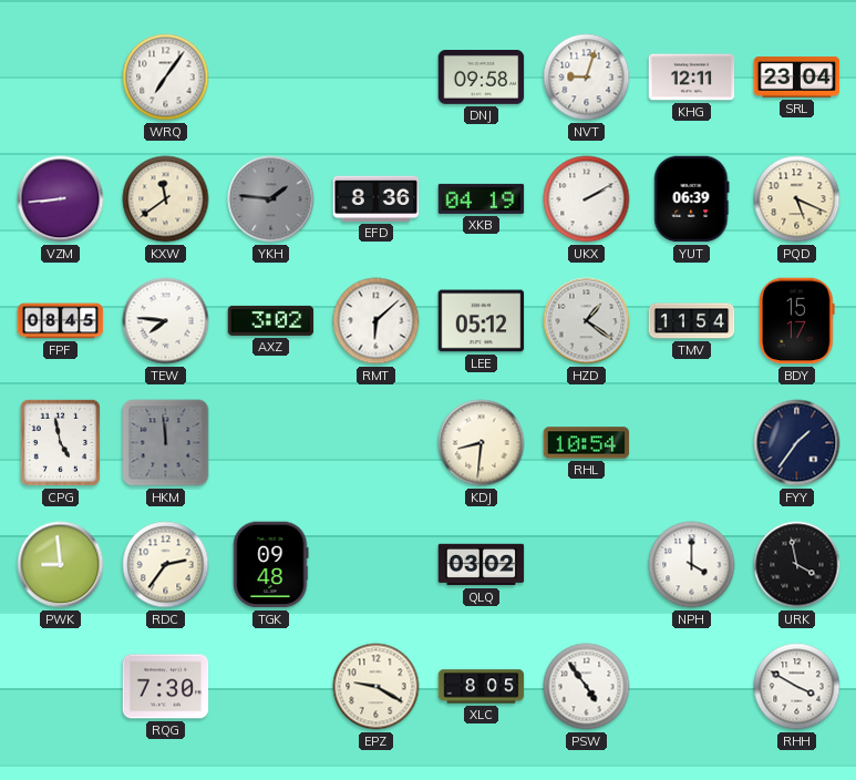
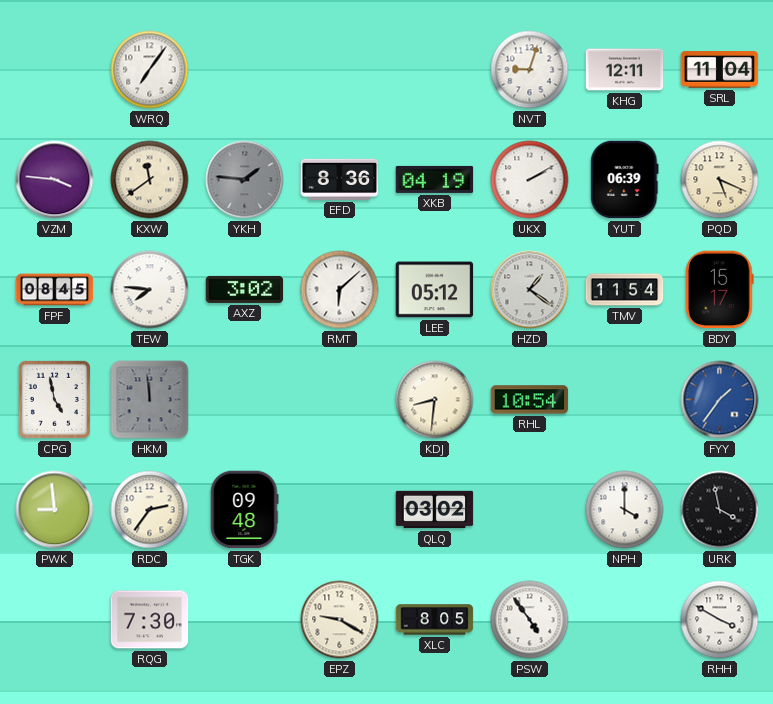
DNJ: 09:58 -> none (482, 78)
SRL: 23:04 -> 11:04 (720, 70)
VZM: 8:44 -> 3:46 (55, 180)
FYY dial: navy -> blue (720, 400)
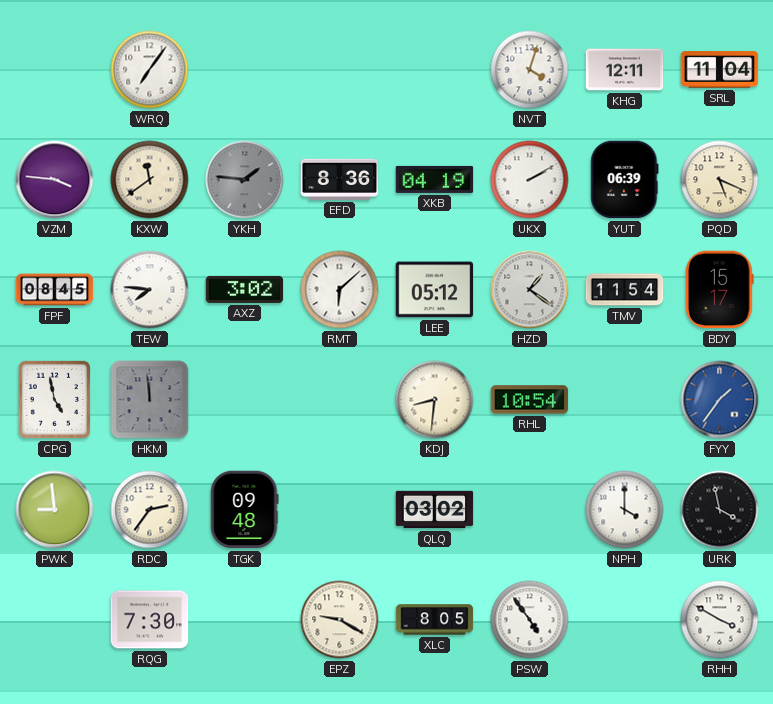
NVT: 9:03 -> 4:03 (530, 70)
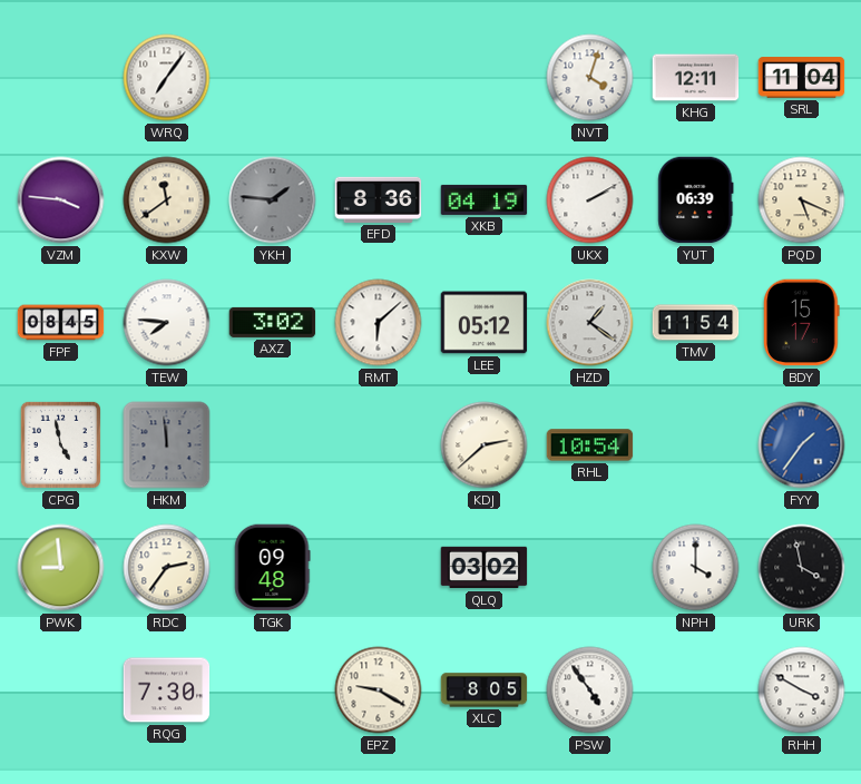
KDJ: 8:31 -> 2:38 (485, 445)
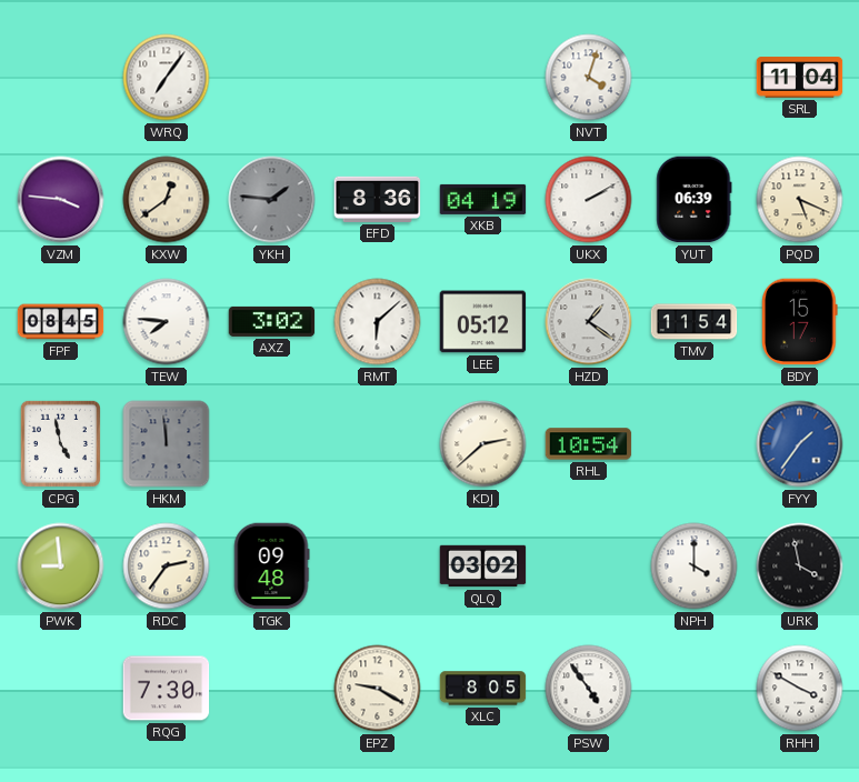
KHG: 12:11 -> none (696, 78)
KXW: 11:39 -> 12:39 (167, 200)
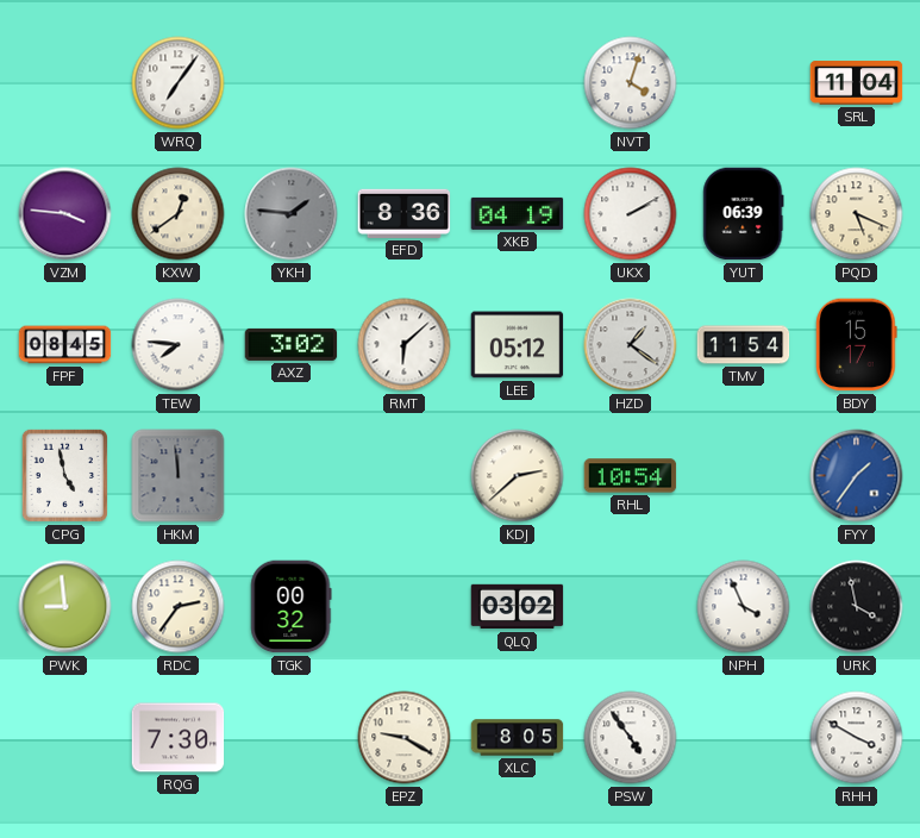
TGK: 09:48 -> 00:32 (292, 607)
NPH: 4:00 -> 3:56 (744, 607)
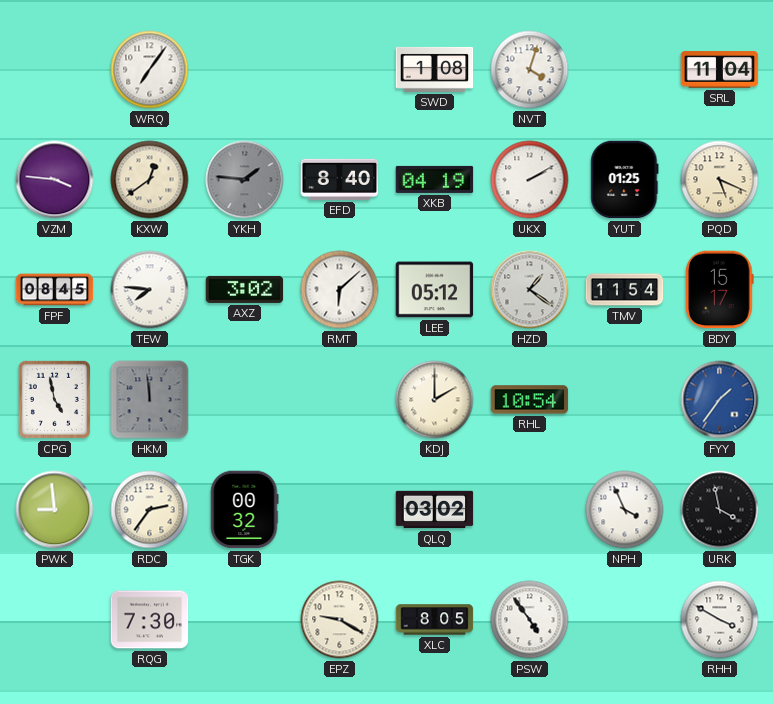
SWD: none -> 1:08 (435, 69)
EFD: 8:36 -> 8:40 (340, 179)
YUT: 06:39 -> 01:25 (625, 180)
KDJ: 2:38 -> 2:00 (435, 400)
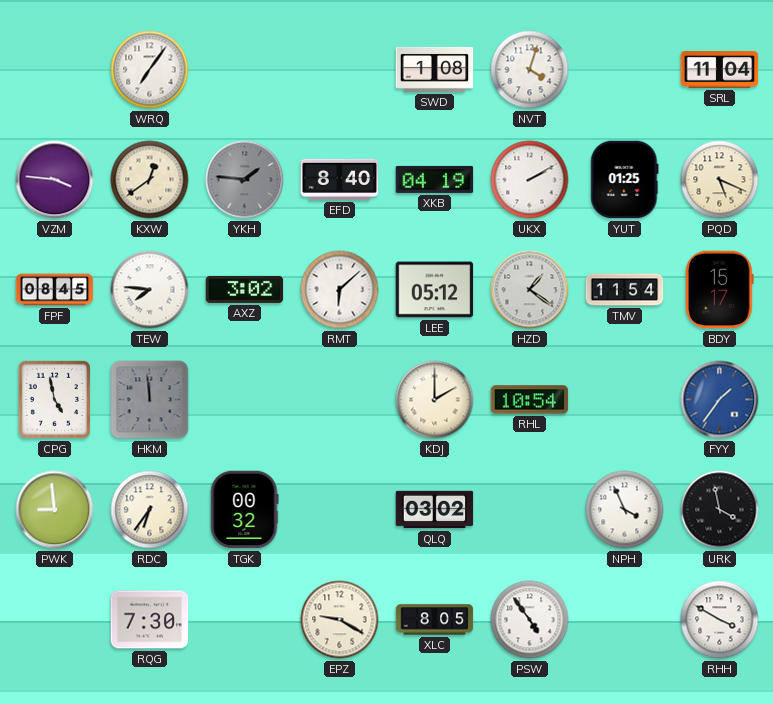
RDC: 2:36 -> 6:36 (150, 510)
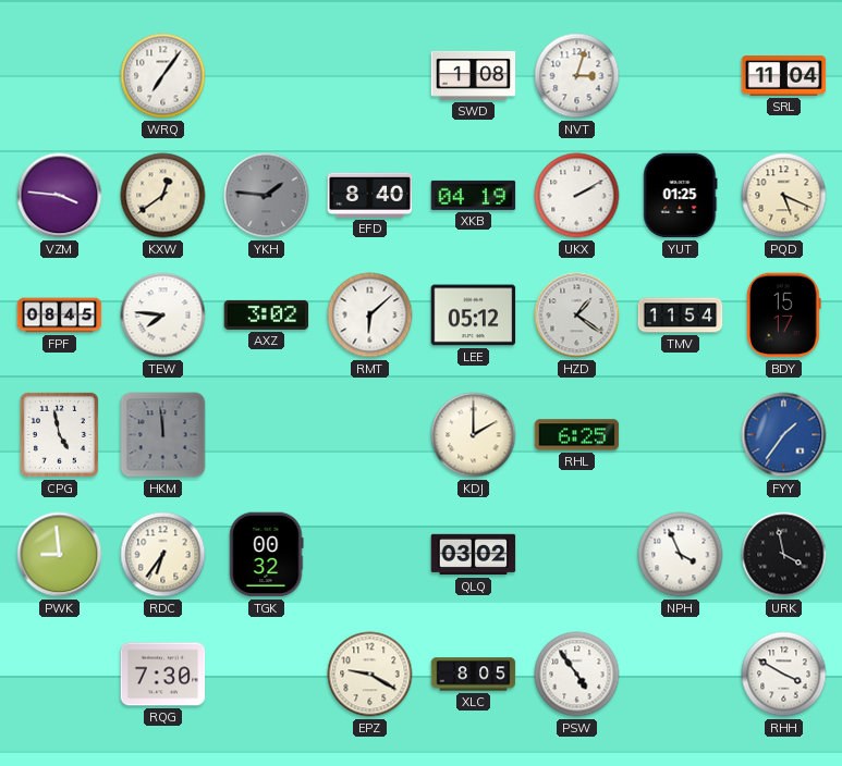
NVT: 4:03 -> 3:03 (577, 76)
RHL: 10:54 -> 6:25 (577, 435)
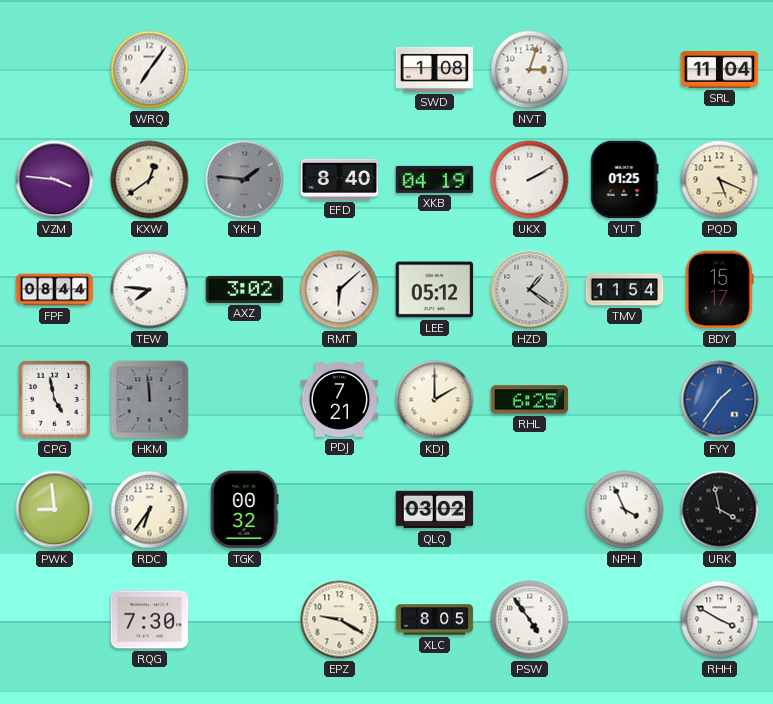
FPF: 08:45 -> 08:44 (55, 290)
PDJ: none -> 7:21 (340, 400)
